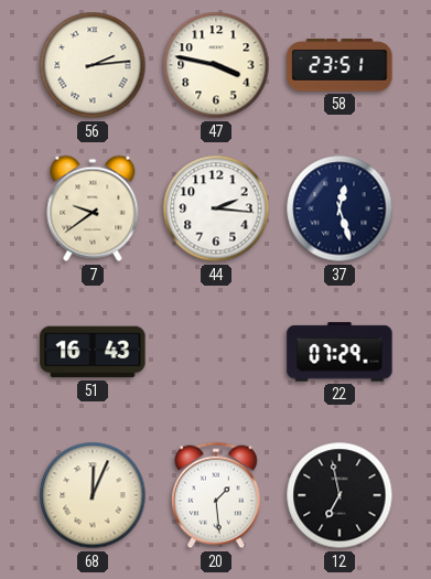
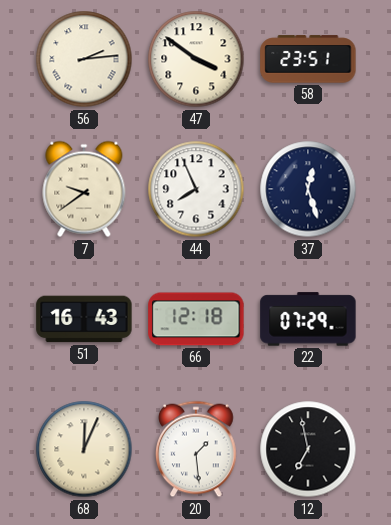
47: 3:47 -> 3:51 (196, 59)
44: 2:16 -> 7:56 (196, 189)
66: none -> 12:18 (196, 319)
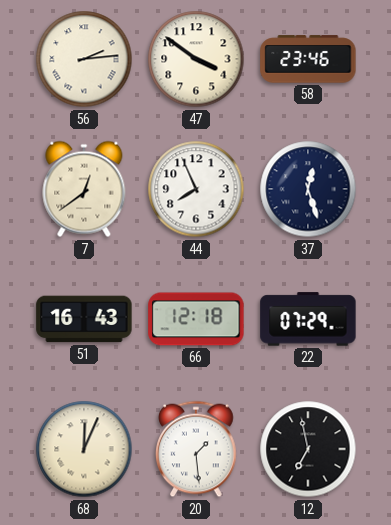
58: 23:51 -> 23:46 (308, 59)
7: 9:39 -> 12:39 (84, 189)
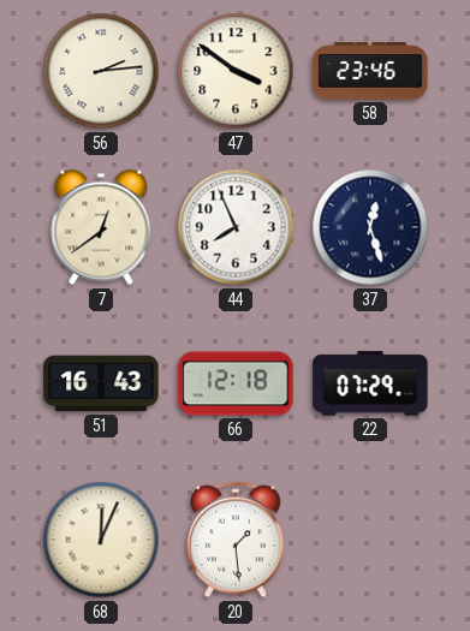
12: 6:58 -> none (308, 449)
